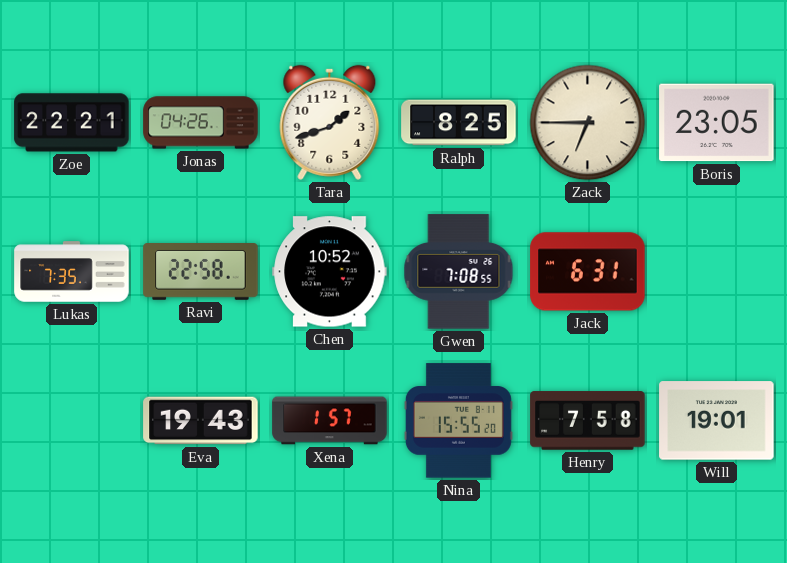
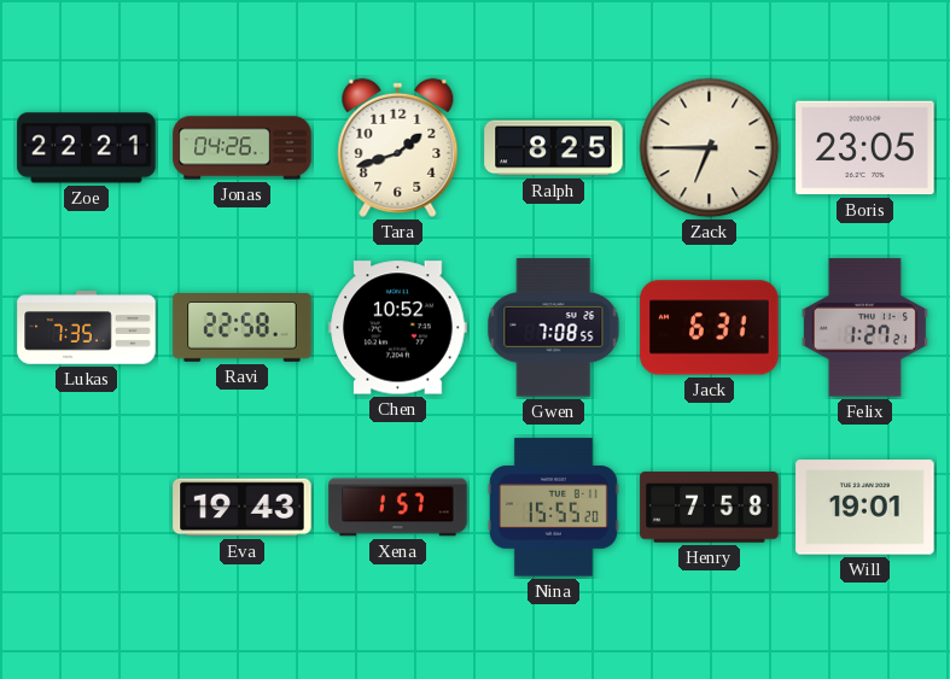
Felix: none -> 1:27 (864, 328)
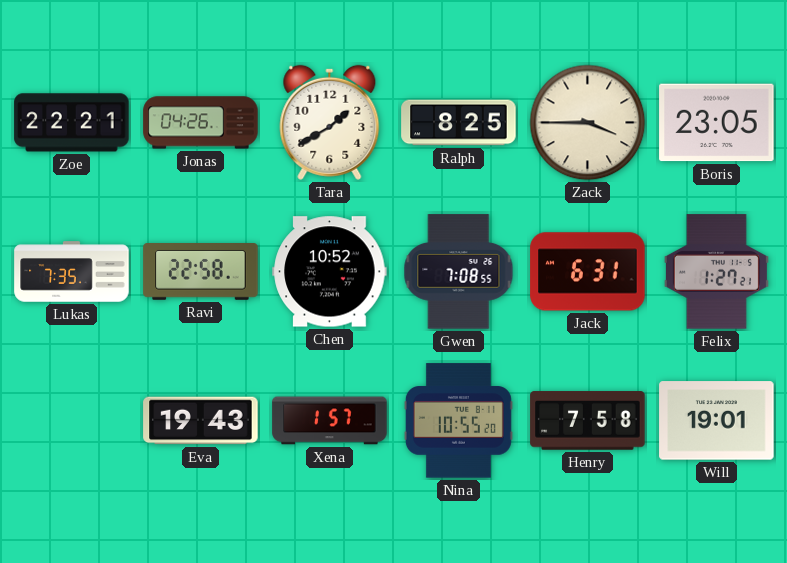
Tara: 1:42 -> 1:40 (330, 122)
Zack: 6:45 -> 3:45 (588, 123)
Nina: 15:55 -> 10:55 (458, 421)
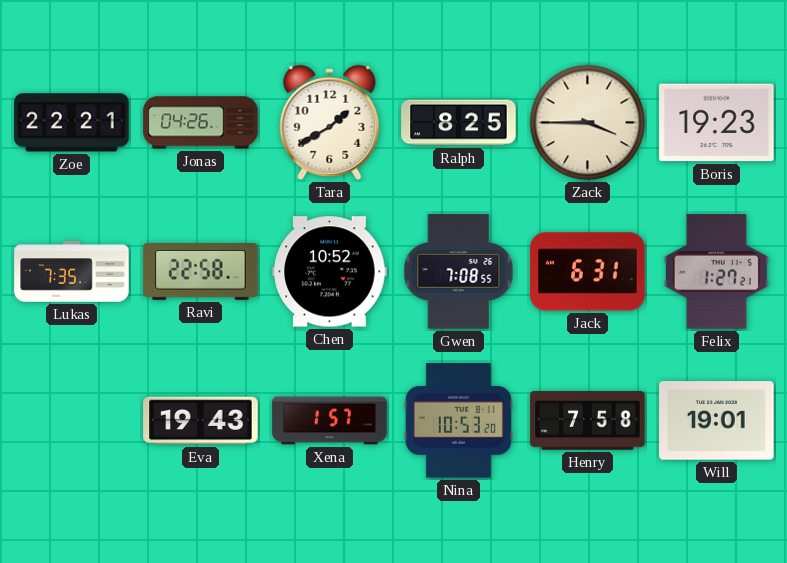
Boris: 23:05 -> 19:23 (717, 123)
Nina: 10:55 -> 10:53 (458, 421)
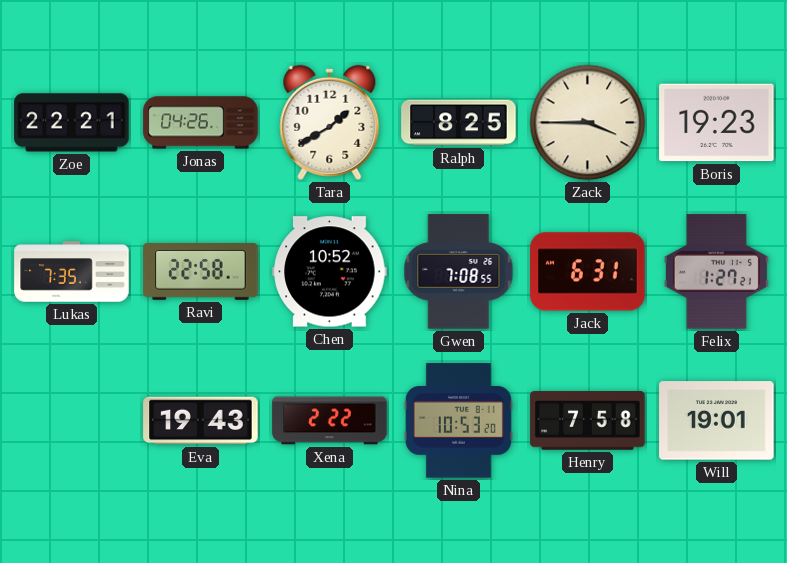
Xena: 1:57 -> 2:22 (330, 421)
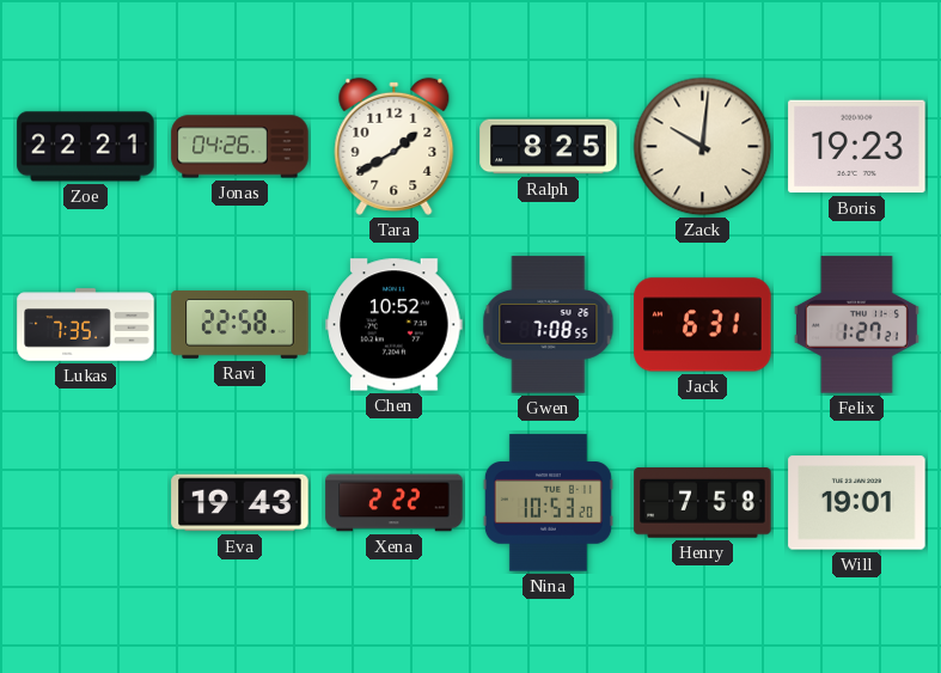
Zack: 3:45 -> 10:01 (703, 147)
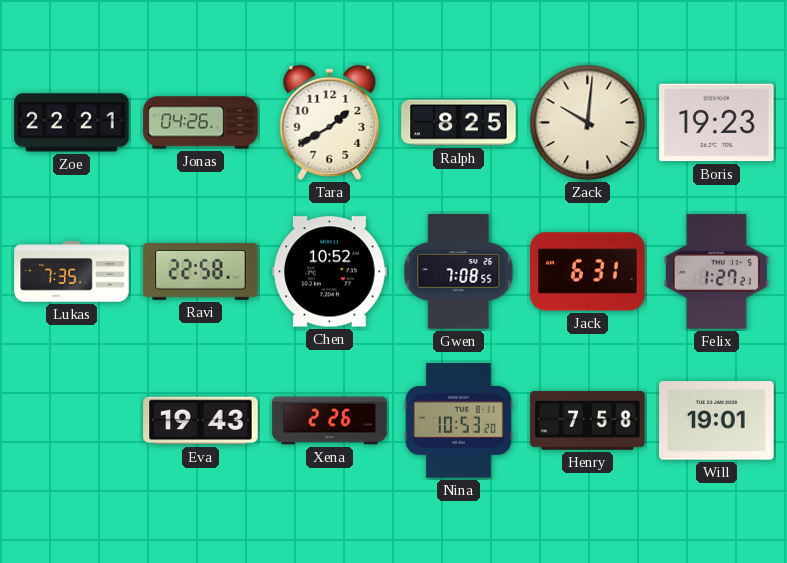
Xena: 2:22 -> 2:26 (330, 421)
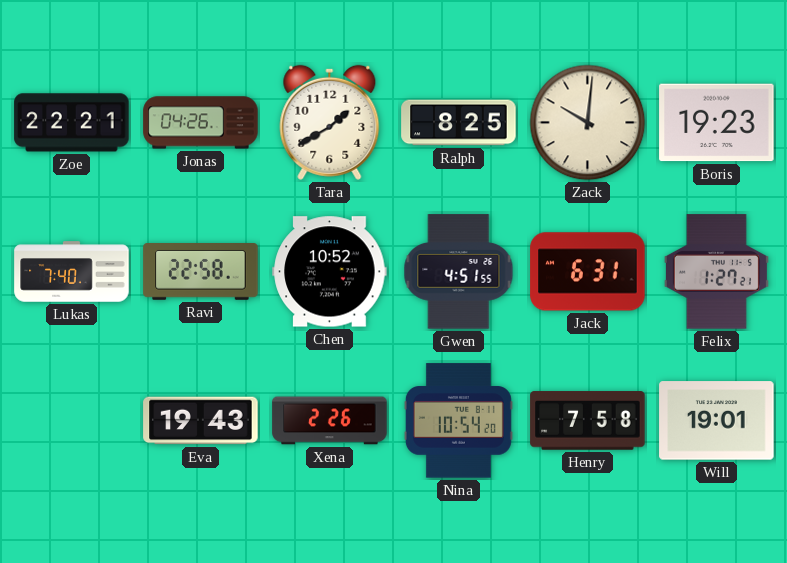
Lukas: 7:35 -> 7:40 (72, 272)
Gwen: 7:08 -> 4:51 (459, 272)
Nina: 10:53 -> 10:54 (458, 421)
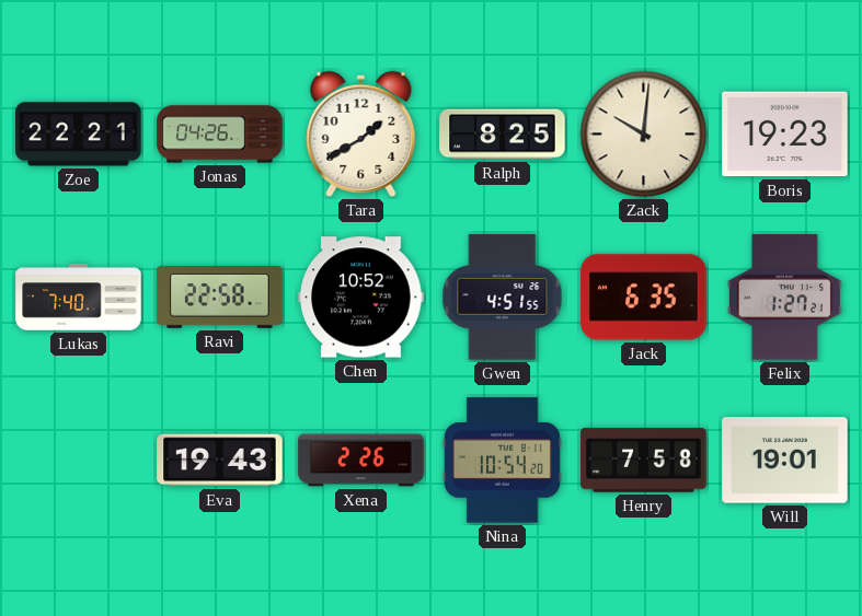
Jack: 6:31 -> 6:35 (644, 298)
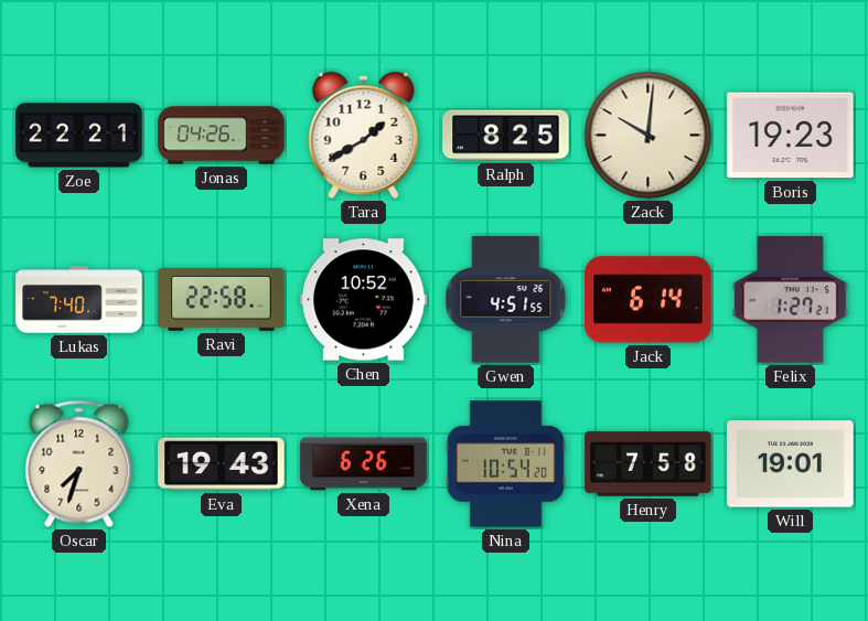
Jack: 6:35 -> 6:14 (649, 300)
Oscar: none -> 7:33 (79, 464)
Xena: 2:26 -> 6:26 (364, 464)
